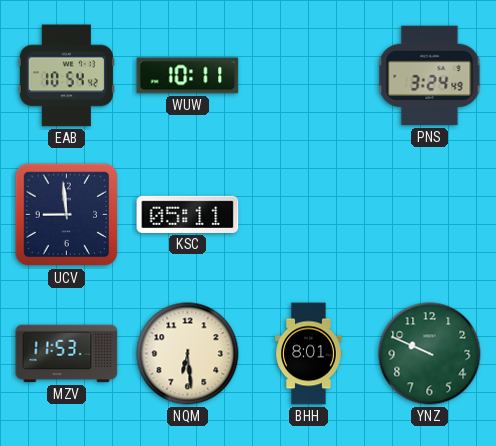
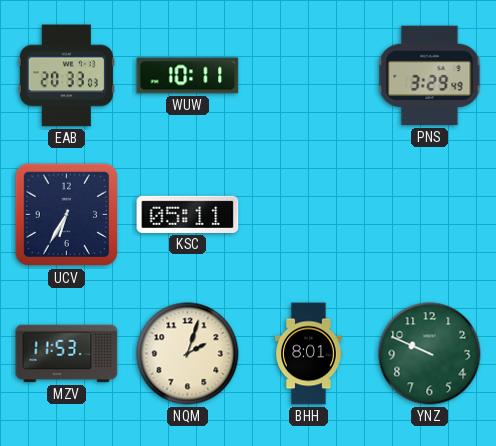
EAB: 10:54 -> 20:33 (66, 76)
PNS: 3:24 -> 3:29 (430, 76)
UCV: 8:59 -> 6:35 (67, 215)
NQM: 6:29 -> 2:03 (188, 354)
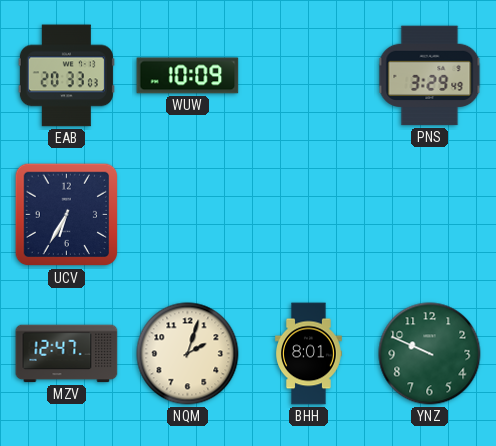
WUW: 10:11 -> 10:09 (188, 76)
KSC: 05:11 -> none (188, 214)
MZV: 11:53 -> 12:47 (67, 354)
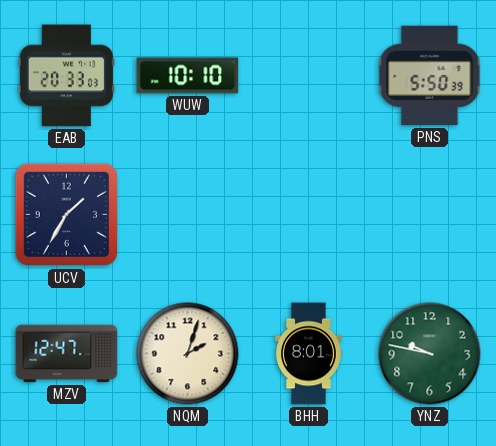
WUW: 10:09 -> 10:10 (188, 76)
PNS: 3:29 -> 5:50 (430, 76)
UCV: 6:35 -> 1:35 (67, 215)
YNZ: 9:49 -> 9:47 (430, 354)
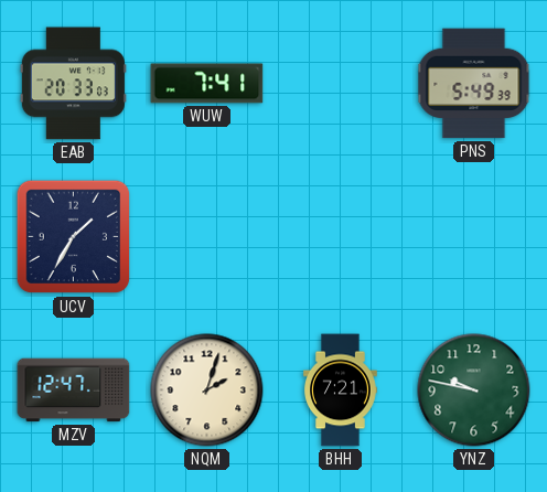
WUW: 10:10 -> 7:41 (207, 84)
PNS: 5:50 -> 5:49 (474, 84)
BHH: 8:01 -> 7:21 (341, 391)
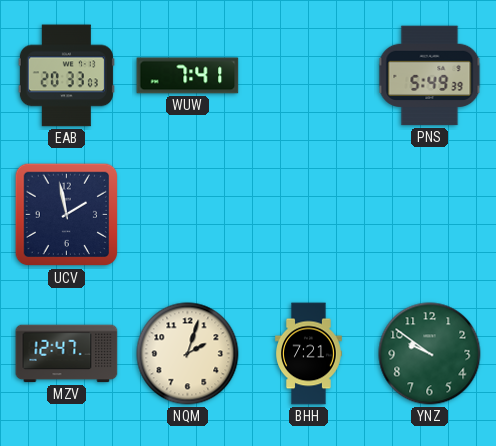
UCV: 1:35 -> 1:58 (67, 215)
YNZ: 9:47 -> 9:51 (430, 354)
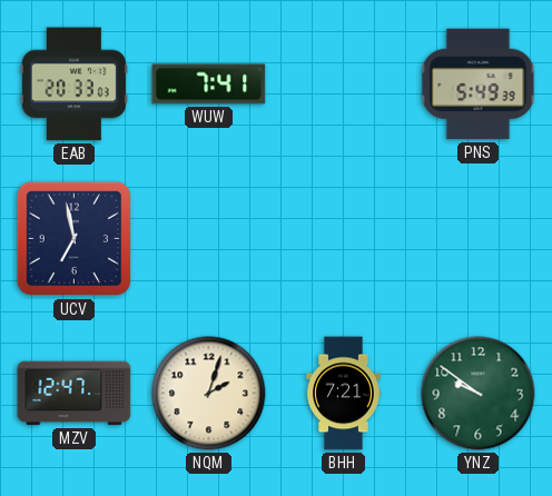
UCV: 1:58 -> 6:58 (75, 239)
